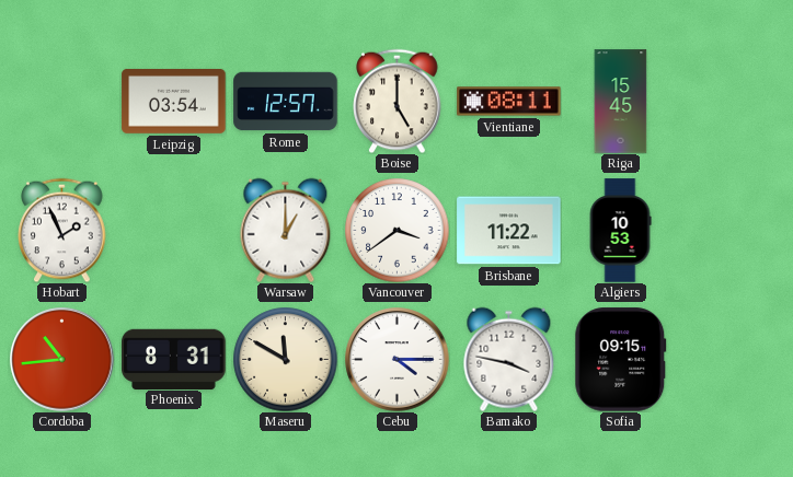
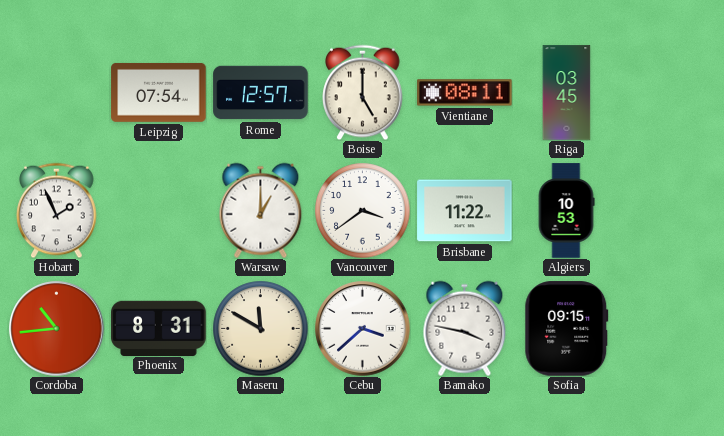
Leipzig: 03:54 -> 07:54 (159, 93)
Riga: 15:45 -> 03:45 (567, 93)
Cebu: 4:15 -> 3:38 (363, 329)
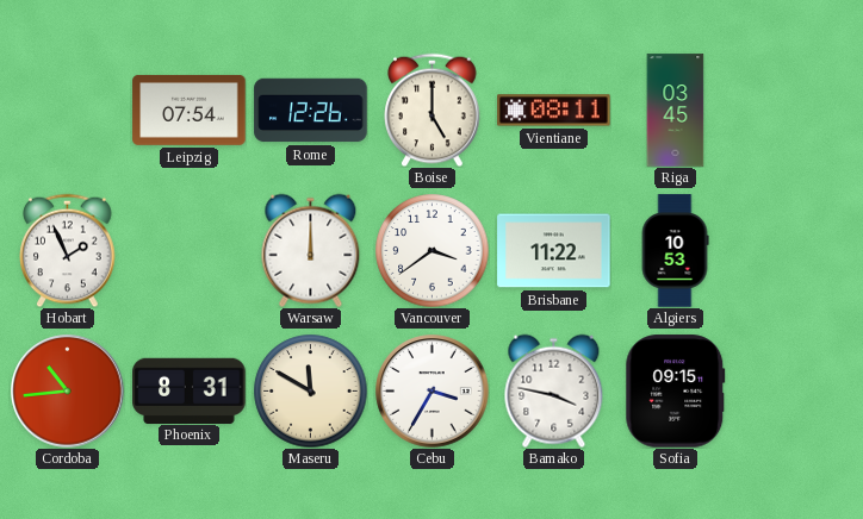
Rome: 12:57 -> 12:26 (311, 111)
Warsaw: 1:00 -> 12:00 (311, 250)
Cebu: 3:38 -> 3:35 (433, 392)
